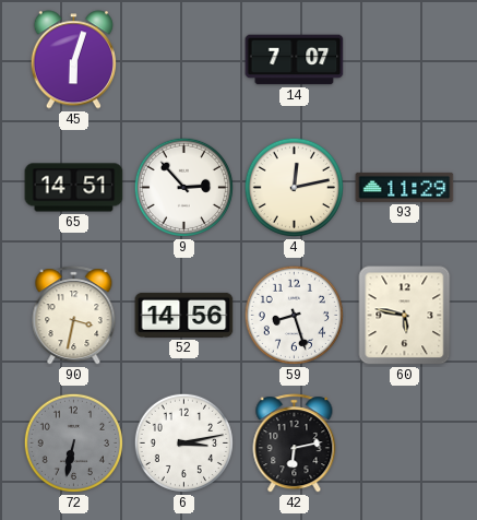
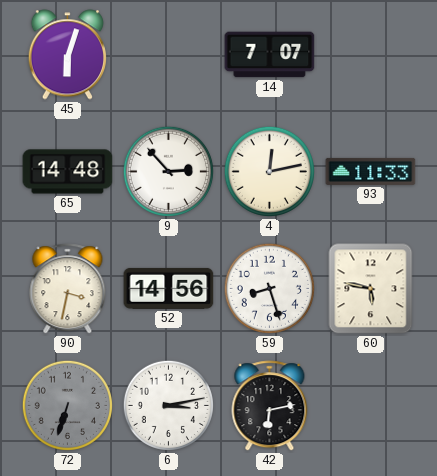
65: 14:51 -> 14:48 (68, 172)
93: 11:29 -> 11:33 (371, 171)
72: 6:32 -> 6:33 (67, 405)
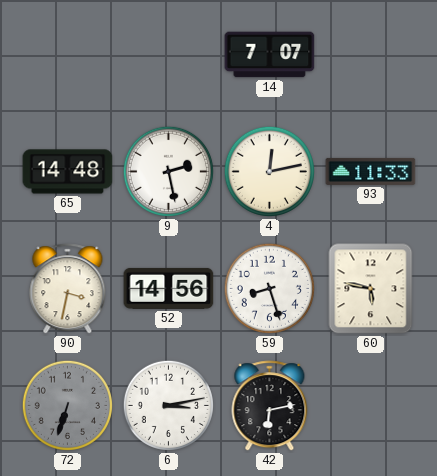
45: 6:03 -> none (67, 55)
9: 2:53 -> 2:28 (168, 171)
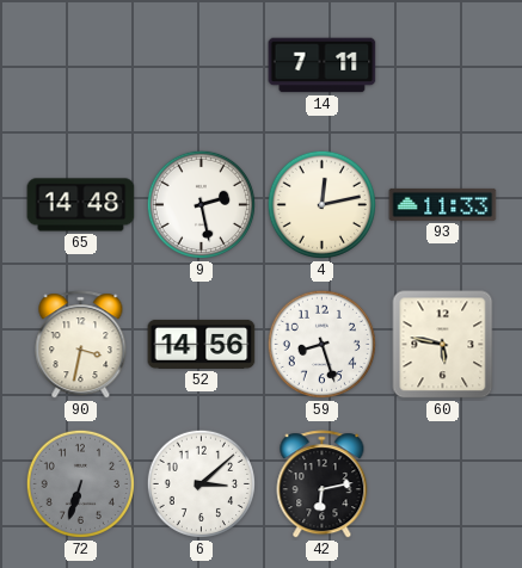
14: 7:07 -> 7:11 (323, 66)
6: 3:13 -> 3:08 (201, 483)
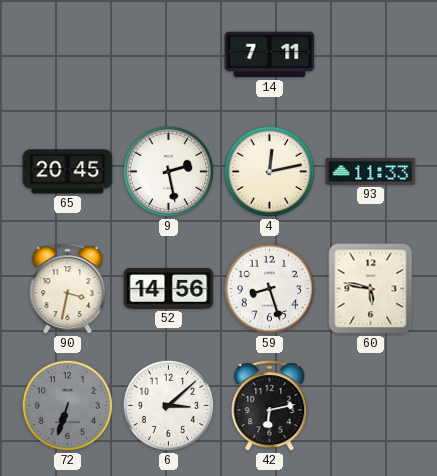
65: 14:48 -> 20:45 (68, 172)
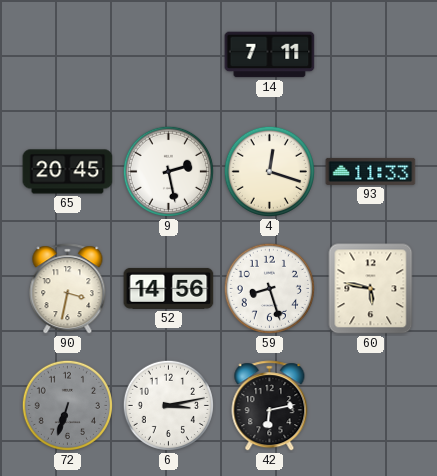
4: 12:13 -> 12:18 (269, 171)
6: 3:08 -> 3:13 (168, 405)
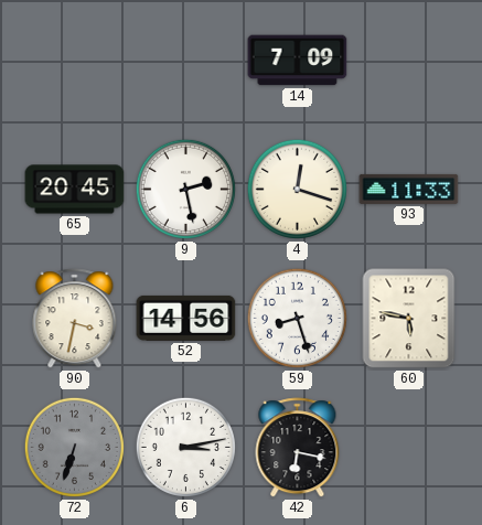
14: 7:11 -> 7:09 (298, 61)
42: 6:13 -> 6:17 (298, 448)
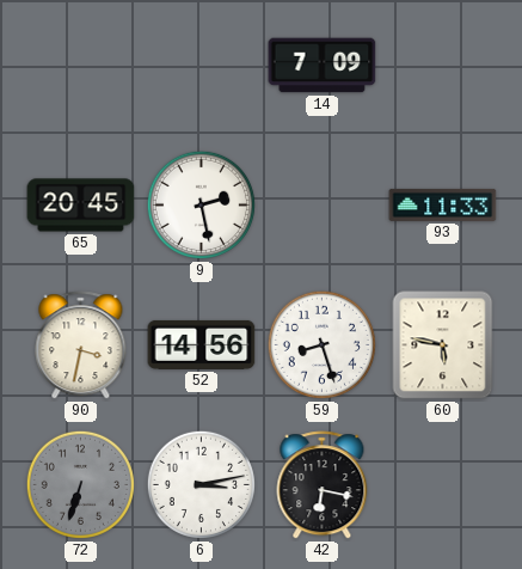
4: 12:18 -> none (297, 189)
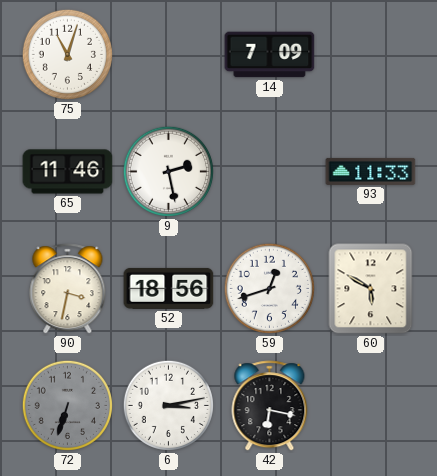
75: none -> 11:03 (67, 54)
65: 20:45 -> 11:46 (68, 172)
52: 14:56 -> 18:56 (169, 288)
59: 8:27 -> 12:42 (269, 288)
60: 5:47 -> 5:50 (371, 289)
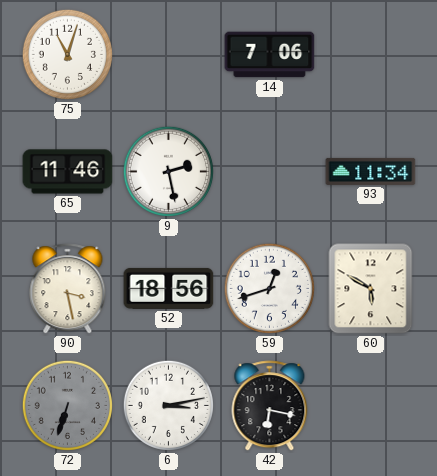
14: 7:09 -> 7:06 (270, 55)
93: 11:33 -> 11:34 (371, 171)
90: 3:32 -> 3:28 (68, 289)
